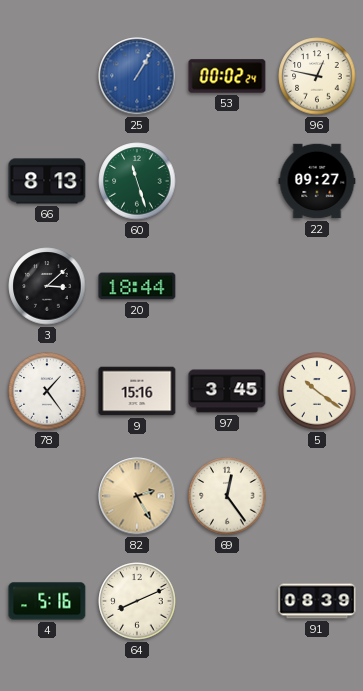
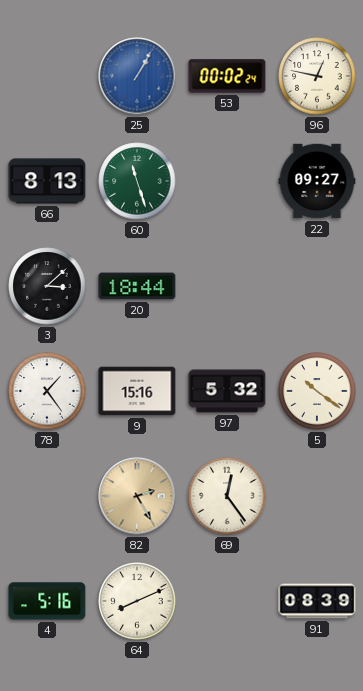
97: 3:45 -> 5:32 (227, 391)
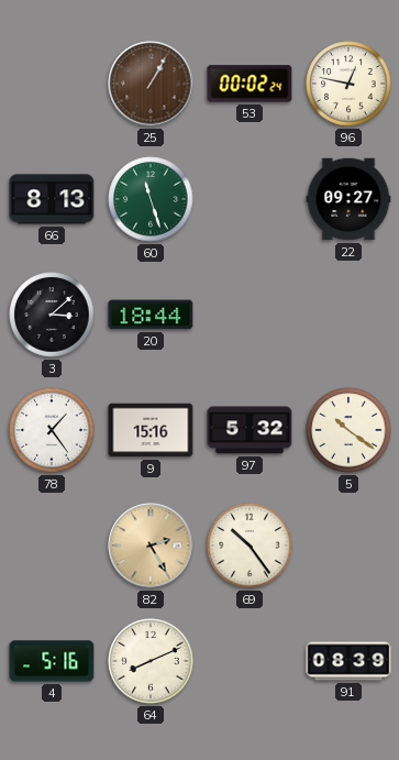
25 dial: blue -> brown (151, 84)
69: 12:24 -> 10:24 (250, 546)
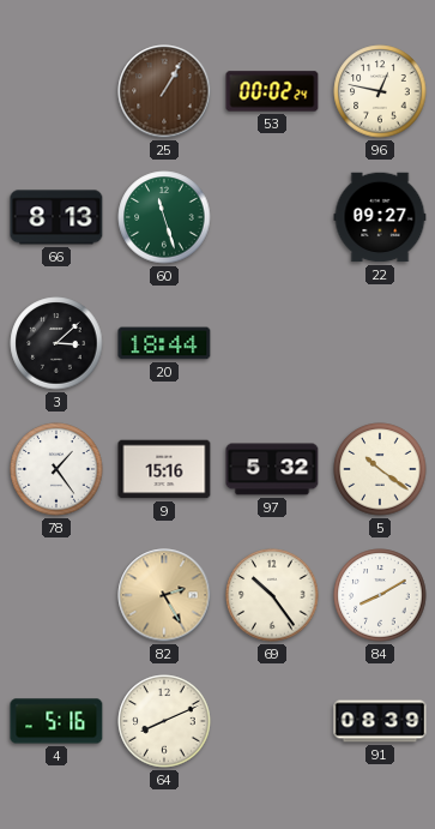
84: none -> 8:10 (380, 595)
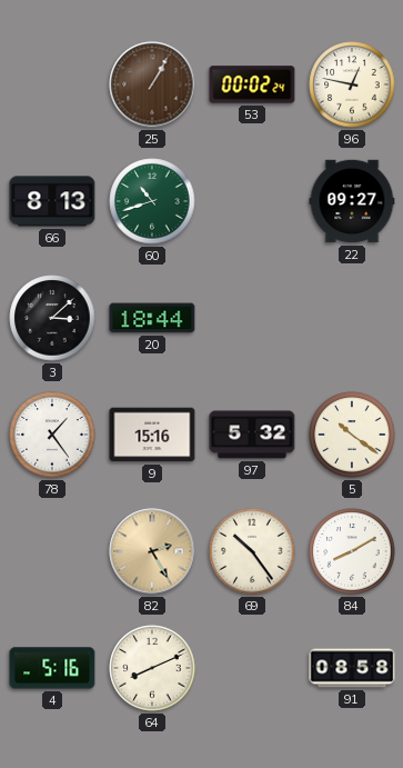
60: 11:27 -> 10:42 (152, 201)
91: 08:39 -> 08:58 (352, 668)
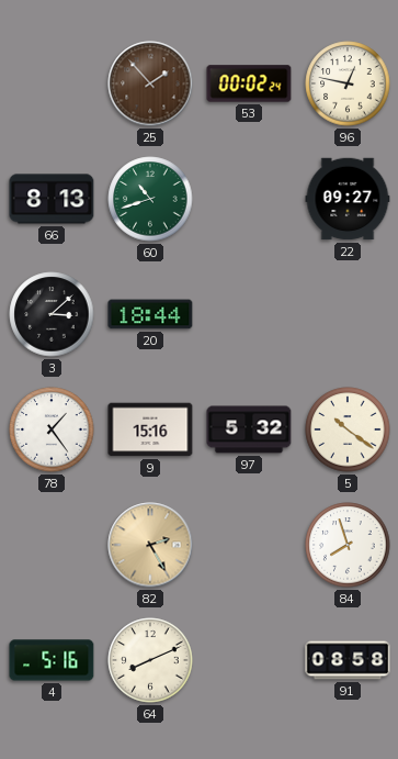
25: 1:05 -> 1:53 (150, 83)
69: 10:24 -> none (252, 551)
84: 8:10 -> 7:57 (348, 545)
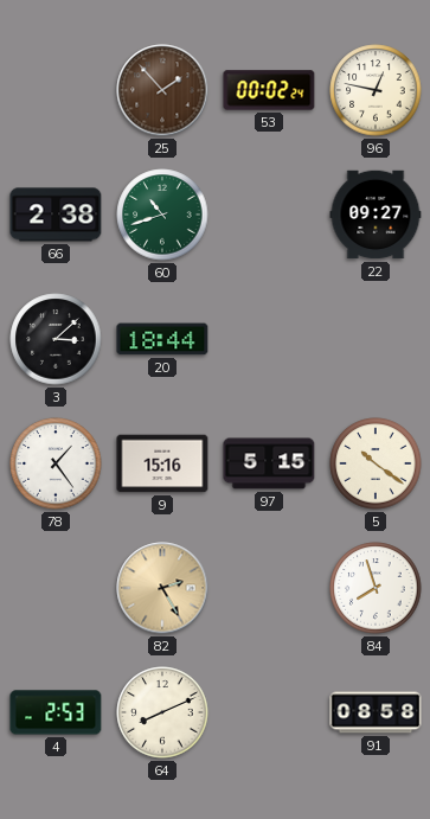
66: 8:13 -> 2:38 (56, 215)
97: 5:32 -> 5:15 (269, 463)
4: 5:16 -> 2:53 (56, 712)
